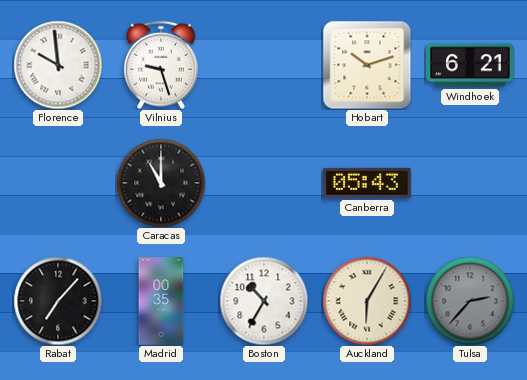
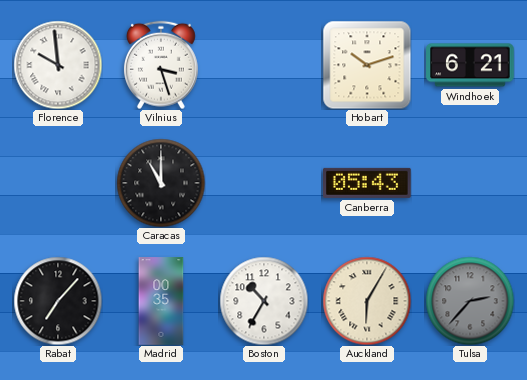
Vilnius: 9:27 -> 3:27 (161, 65)
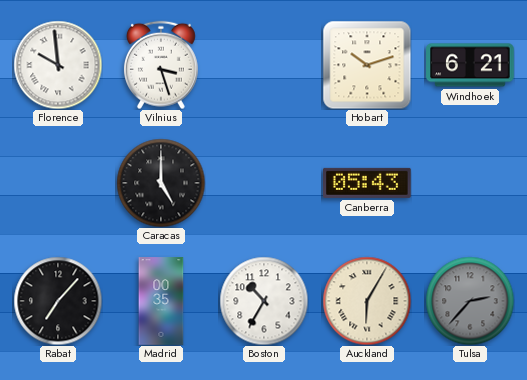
Caracas: 11:00 -> 5:00 (161, 183)
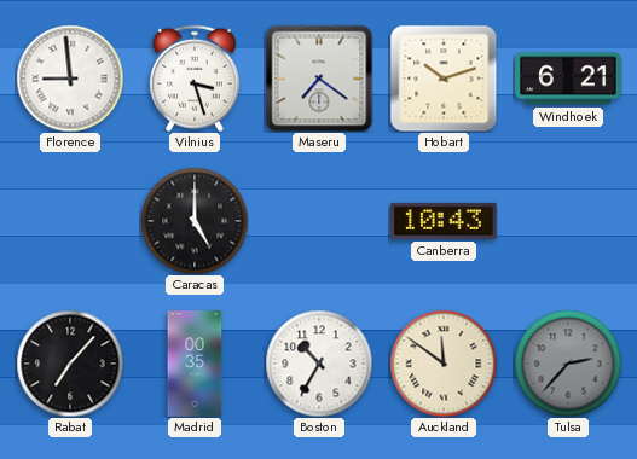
Florence: 9:59 -> 8:59 (70, 79)
Maseru: none -> 7:21 (319, 79)
Canberra: 05:43 -> 10:43 (445, 221)
Auckland: 6:05 -> 11:51 (444, 364)
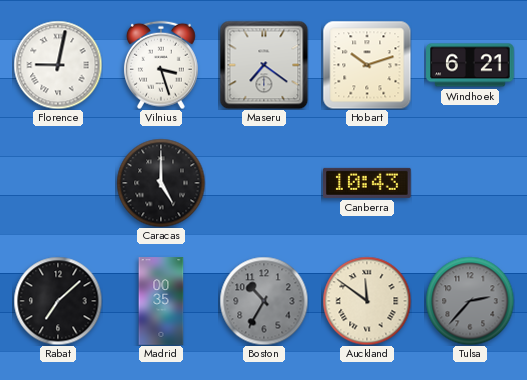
Florence: 8:59 -> 9:02 (58, 65)
Rabat: 7:07 -> 7:08 (58, 301)
Boston dial: white -> grey (264, 301)
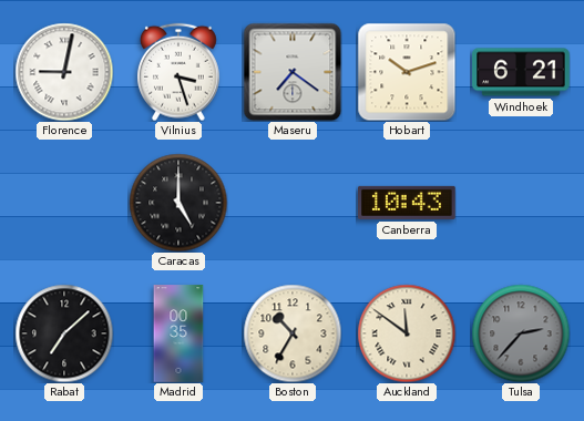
Boston dial: grey -> cream (293, 333)
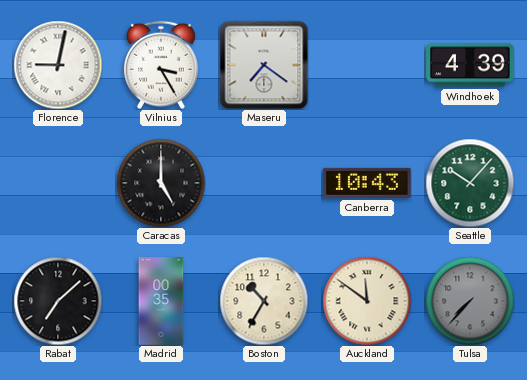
Vilnius: 3:27 -> 3:25 (161, 65)
Hobart: 10:12 -> none (407, 72)
Windhoek: 6:21 -> 4:39 (470, 65)
Seattle: none -> 10:07 (470, 183)
Tulsa: 2:37 -> 7:37 (470, 301)
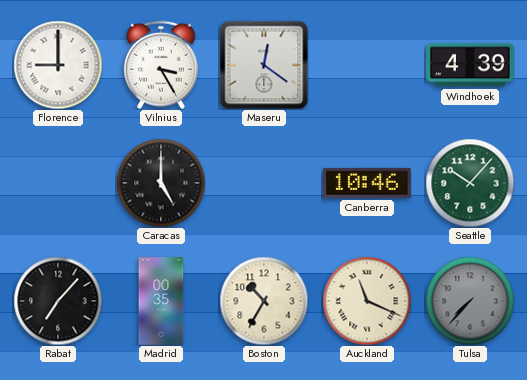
Florence: 9:02 -> 9:00 (58, 65)
Maseru: 7:21 -> 12:21 (264, 65)
Canberra: 10:43 -> 10:46 (368, 183)
Rabat: 7:08 -> 7:07 (58, 301)
Auckland: 11:51 -> 11:19 (367, 301)
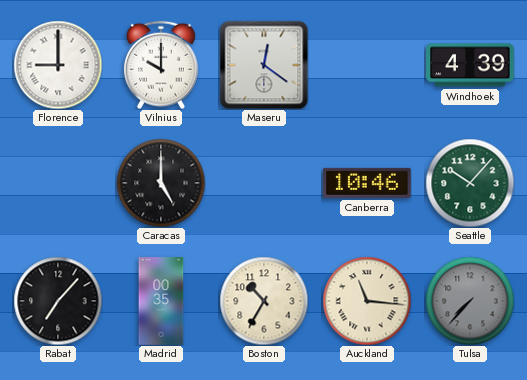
Vilnius: 3:25 -> 10:00 (161, 65)
Auckland: 11:19 -> 11:16 (367, 301)
